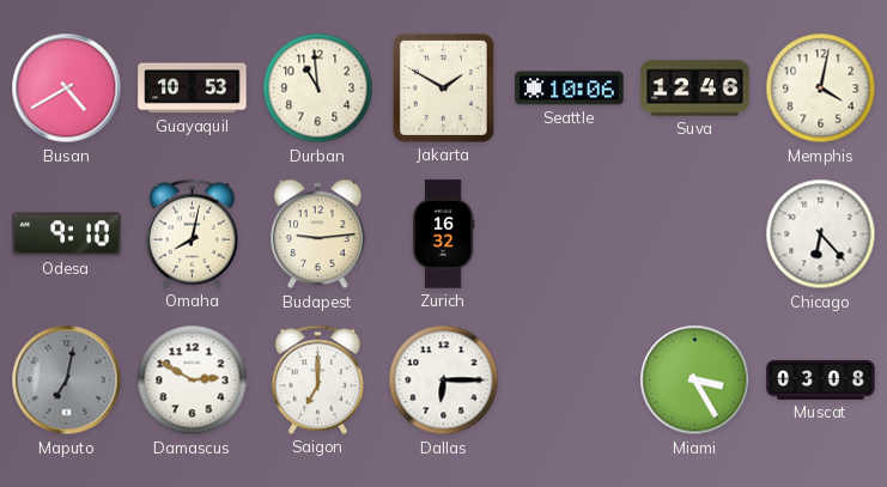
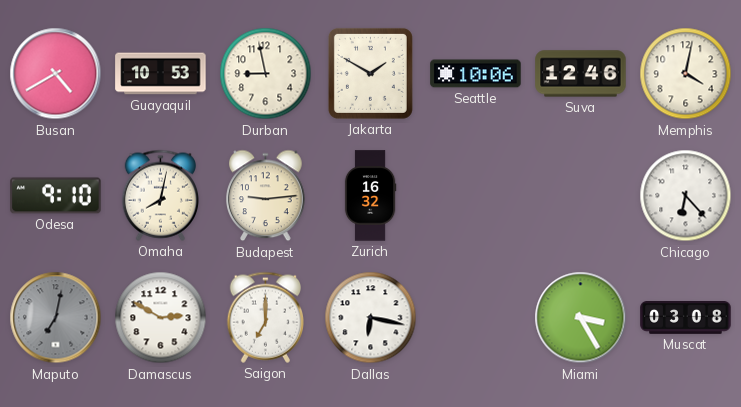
Durban: 10:59 -> 8:58 (266, 74)
Dallas: 6:15 -> 6:17 (371, 318)
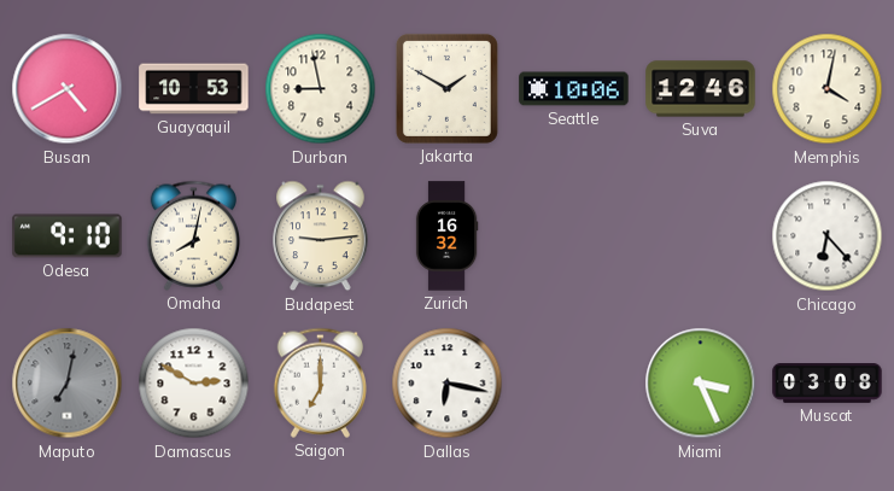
Miami: 3:25 -> 3:26 (701, 384)
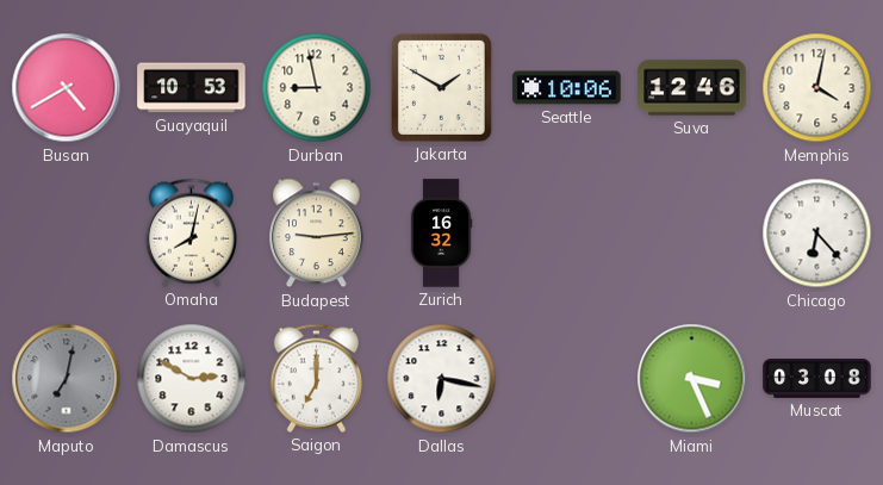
Odesa: 9:10 -> none (68, 236)
